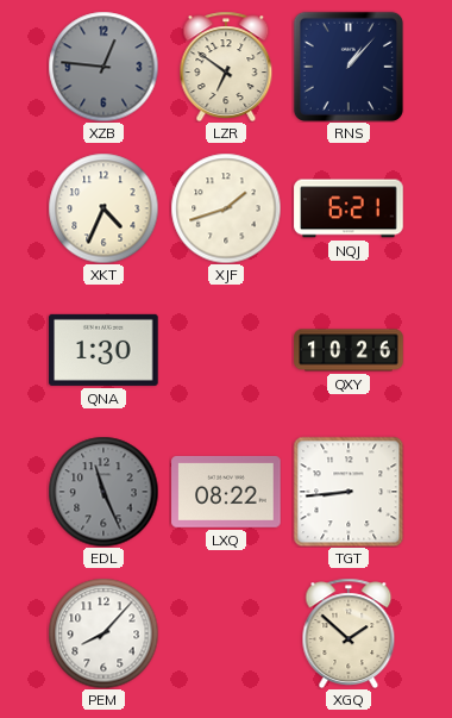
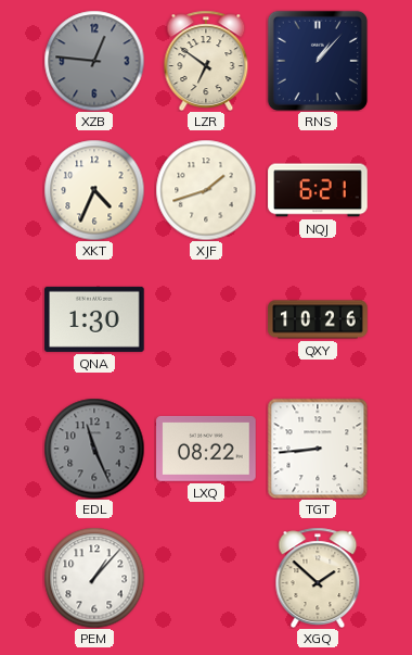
PEM: 8:07 -> 1:07 (94, 578)
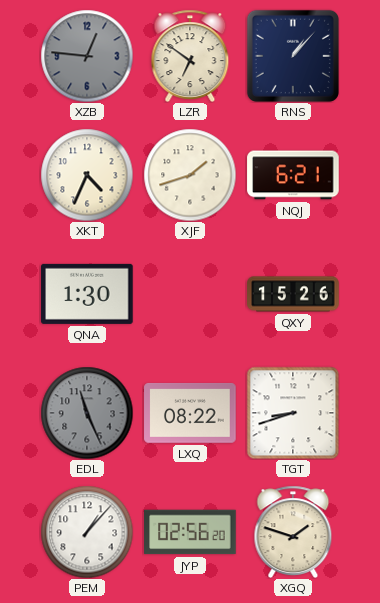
QXY: 10:26 -> 15:26 (293, 294)
TGT: 8:44 -> 8:42 (293, 413)
JYP: none -> 02:56 (190, 532)
XGQ: 1:52 -> 1:48 (293, 532)
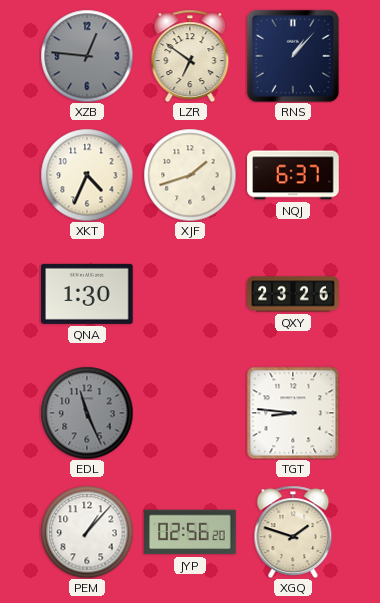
NQJ: 6:21 -> 6:37 (293, 175)
QXY: 15:26 -> 23:26 (293, 294)
LXQ: 08:22 -> none (190, 413)
TGT: 8:42 -> 8:46 (293, 413)
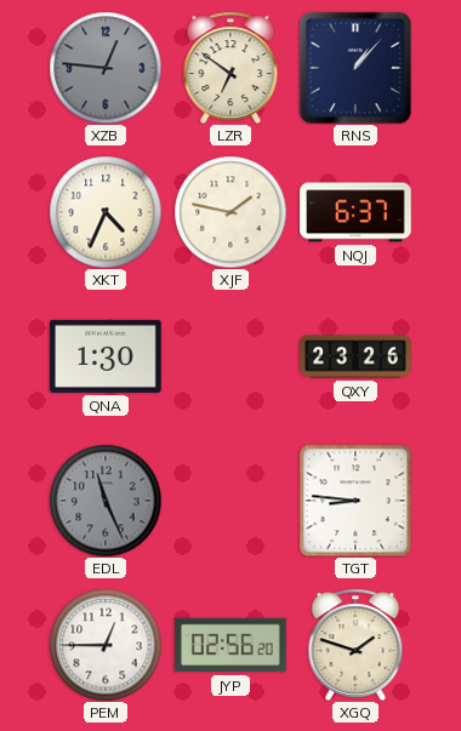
XJF: 1:42 -> 1:47 (231, 212)
PEM: 1:07 -> 12:45 (106, 645)
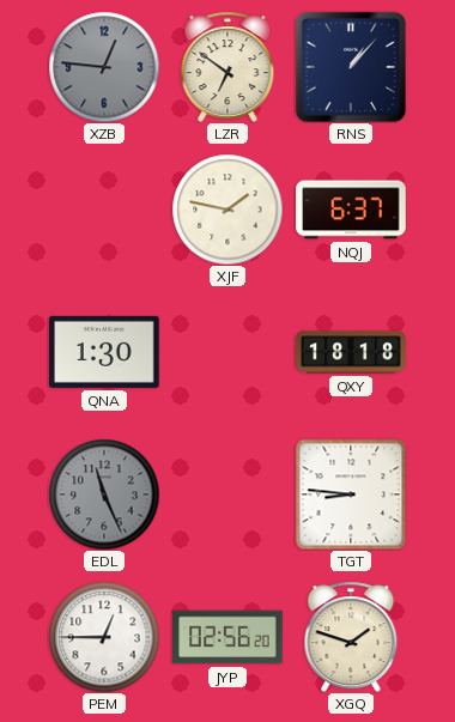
XKT: 4:34 -> none (106, 212)
QXY: 23:26 -> 18:18 (351, 352)
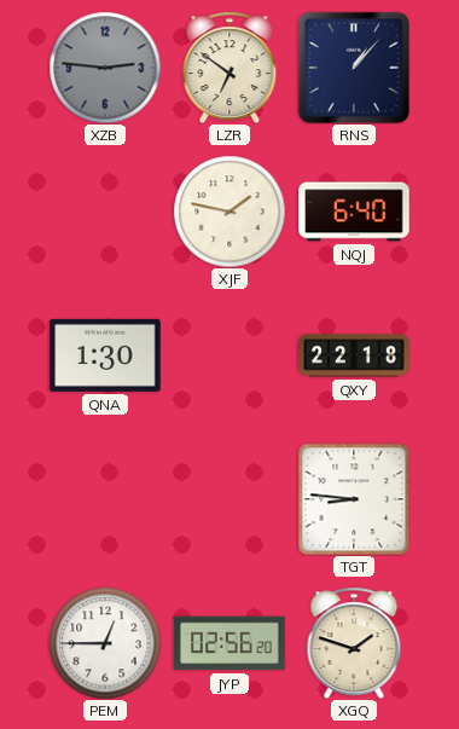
XZB: 12:46 -> 2:46 (105, 68)
NQJ: 6:37 -> 6:40 (354, 212)
QXY: 18:18 -> 22:18 (354, 355)
EDL: 11:26 -> none (104, 495)
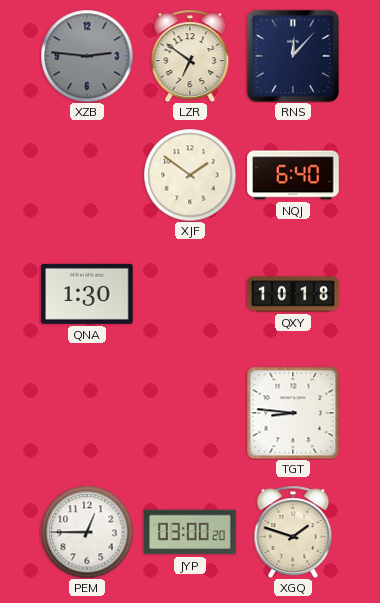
RNS: 1:07 -> 12:07 (293, 56)
XJF: 1:47 -> 1:51 (190, 175)
QXY: 22:18 -> 10:18 (293, 294)
JYP: 02:56 -> 03:00 (190, 532)
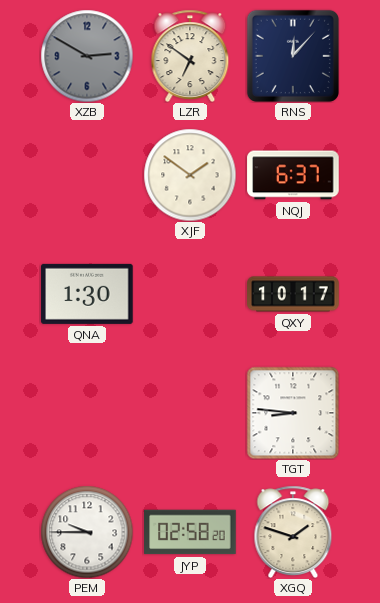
XZB: 2:46 -> 2:50 (87, 56)
NQJ: 6:40 -> 6:37 (293, 175)
QXY: 10:18 -> 10:17 (293, 294)
PEM: 12:45 -> 9:45 (87, 532)
JYP: 03:00 -> 02:58 (190, 532)
